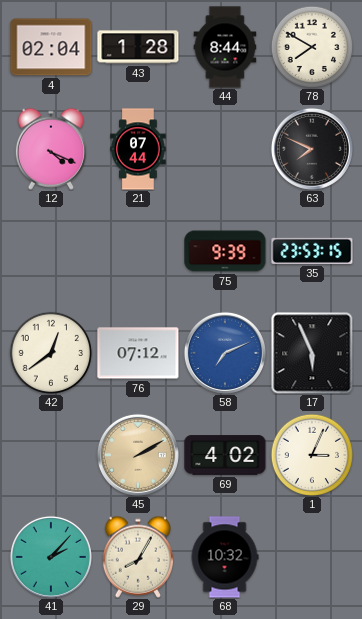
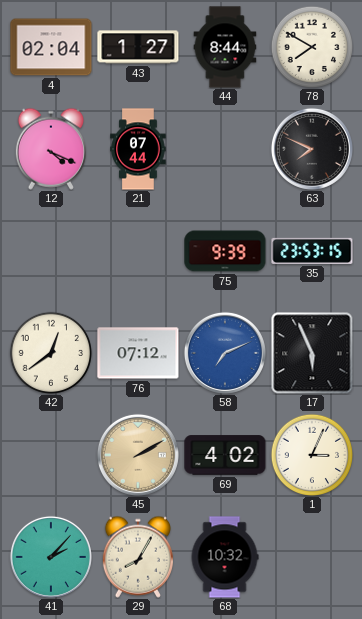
43: 1:28 -> 1:27 (138, 47)
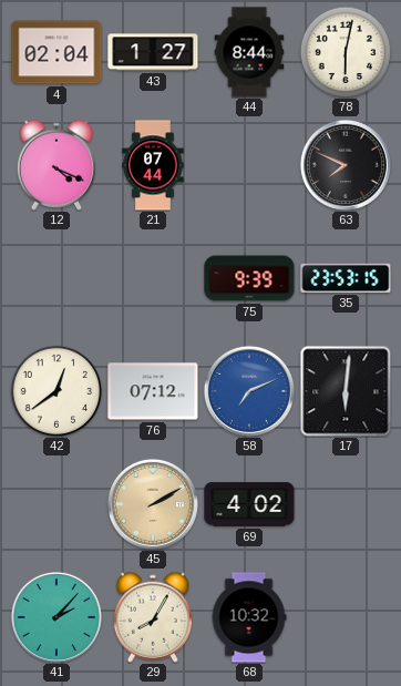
78: 7:50 -> 6:02 (345, 51)
17: 5:56 -> 6:01 (346, 391)
1: 3:04 -> none (311, 454)
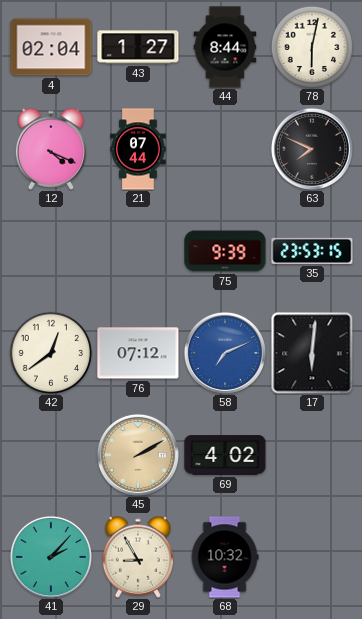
29: 8:05 -> 8:55 (138, 557)
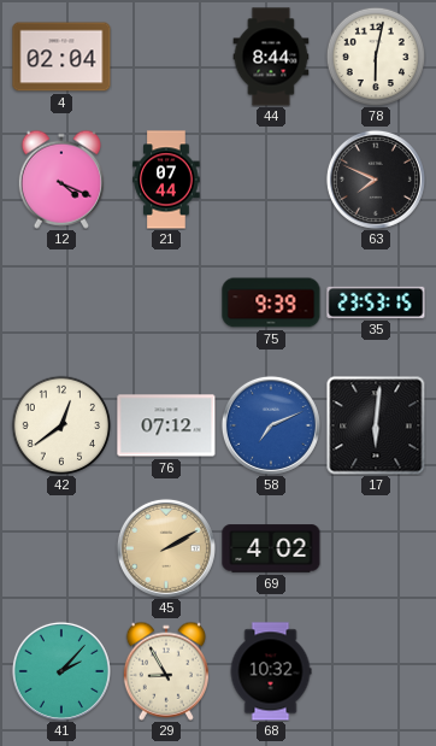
43: 1:27 -> none (138, 47)
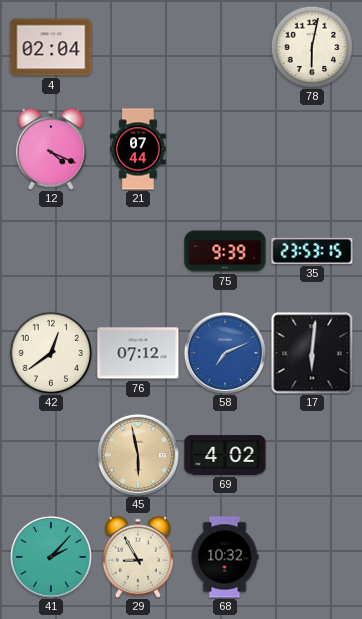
44: 8:44 -> none (271, 57)
63: 7:49 -> none (376, 180)
45: 2:10 -> 5:58 (138, 455)
